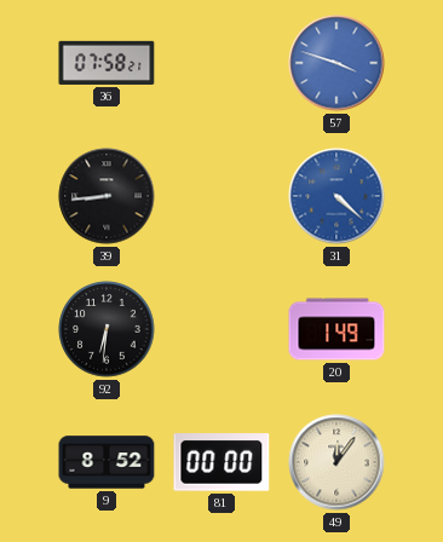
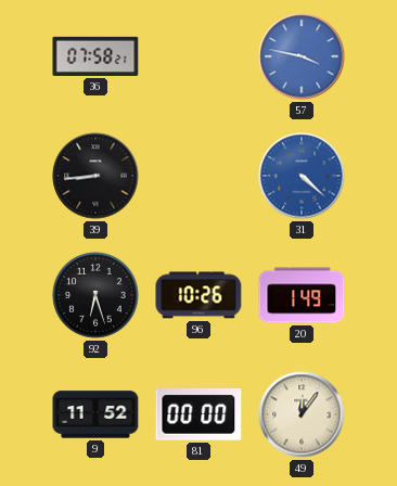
57: 3:48 -> 3:47 (302, 56)
92: 6:31 -> 6:27 (95, 295)
96: none -> 10:26 (198, 295)
9: 8:52 -> 11:52 (95, 414)
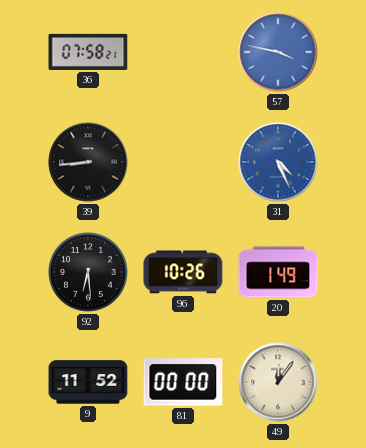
31: 4:22 -> 4:26 (278, 162)
92: 6:27 -> 6:29 (88, 272)
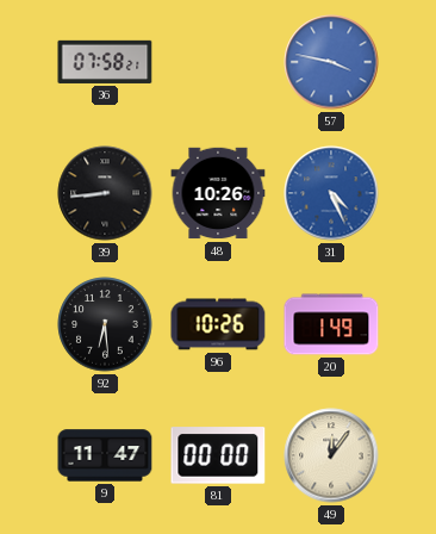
48: none -> 10:26 (218, 193)
9: 11:52 -> 11:47 (105, 455)
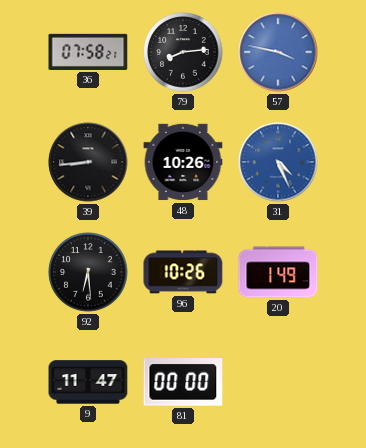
79: none -> 8:14 (183, 52)
49: 12:06 -> none (331, 455)
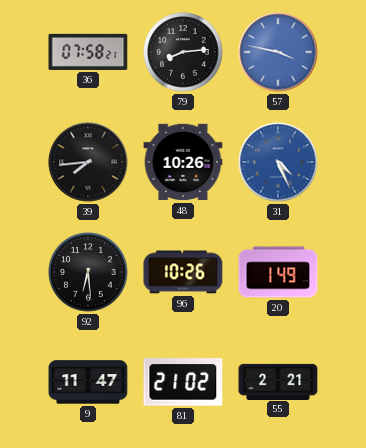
39: 8:44 -> 7:44 (88, 162)
81: 00:00 -> 21:02 (183, 382)
55: none -> 2:21 (278, 381)
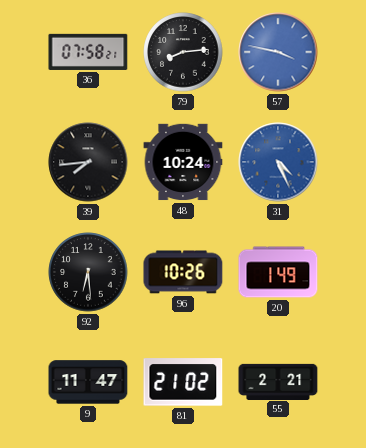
48: 10:26 -> 10:24 (183, 162)
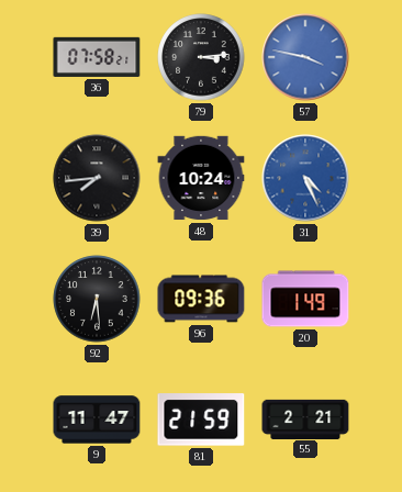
79: 8:14 -> 3:14 (201, 57)
96: 10:26 -> 09:36 (201, 299)
81: 21:02 -> 21:59 (201, 420)
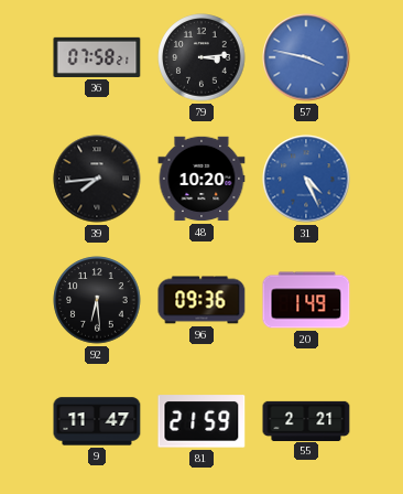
48: 10:24 -> 10:20 (201, 179)
